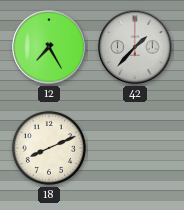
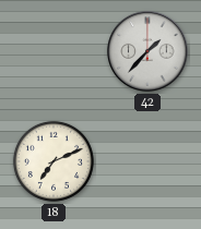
12: 7:25 -> none (49, 47)
18: 8:11 -> 7:11 (54, 161)
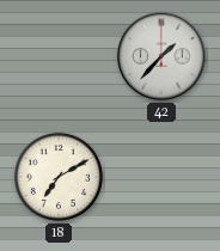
18: 7:11 -> 7:10 (59, 177)
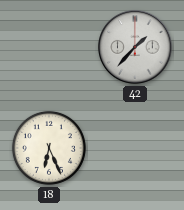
18: 7:10 -> 6:26 (49, 148)
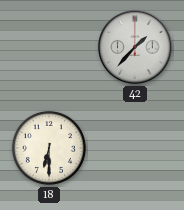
18: 6:26 -> 6:30 (49, 148)
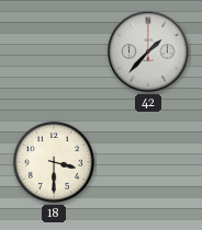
18: 6:30 -> 3:30 (54, 162)
